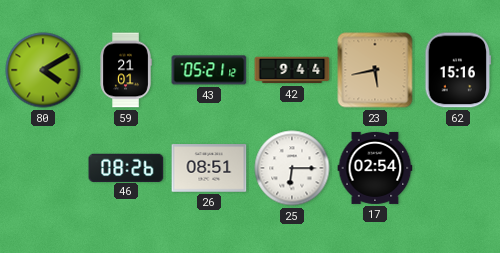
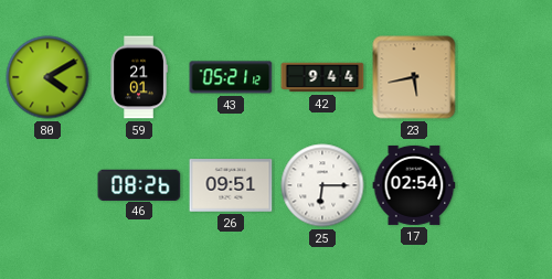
62: 15:16 -> none (458, 70)
26: 08:51 -> 09:51 (231, 185)
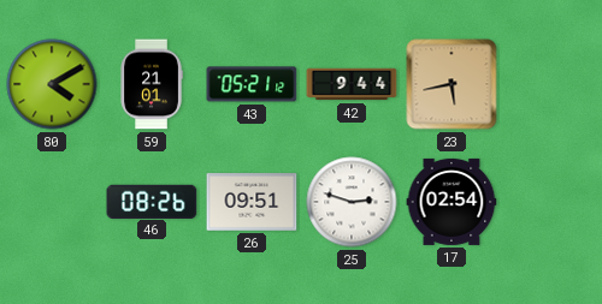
25: 6:15 -> 2:48 (352, 202)
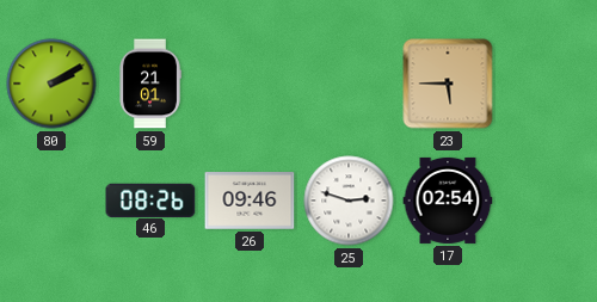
80: 4:10 -> 2:10 (51, 84)
43: 05:21 -> none (252, 84)
42: 9:44 -> none (352, 84)
23: 5:43 -> 5:45 (448, 84)
26: 09:51 -> 09:46 (250, 201)
